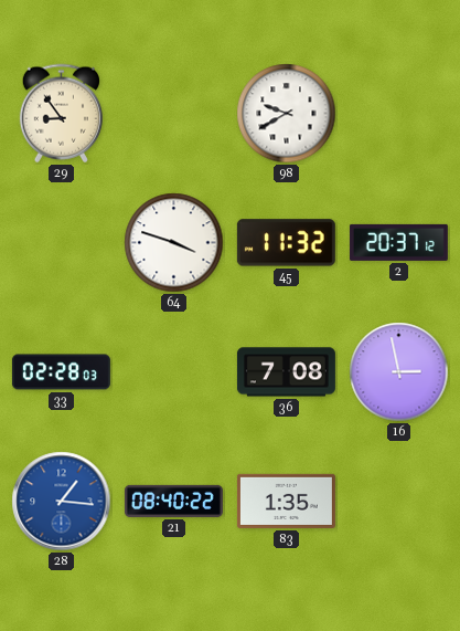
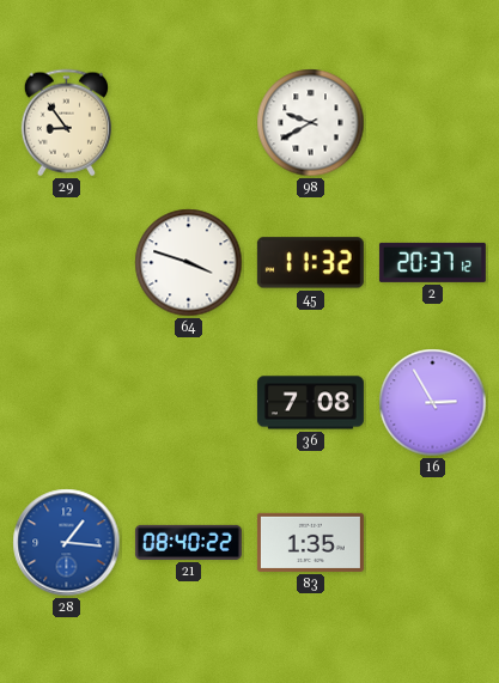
33: 02:28 -> none (61, 372)
16: 2:58 -> 2:55 (433, 403)
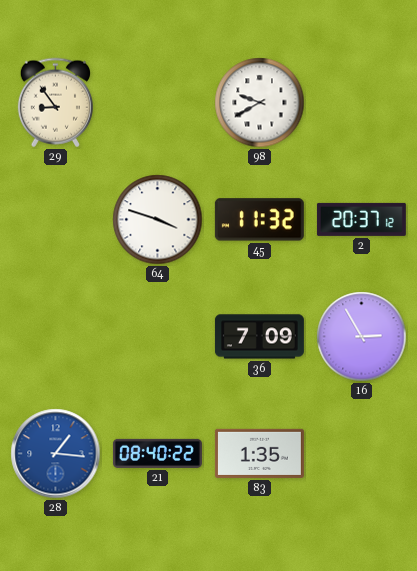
36: 7:08 -> 7:09 (259, 337)
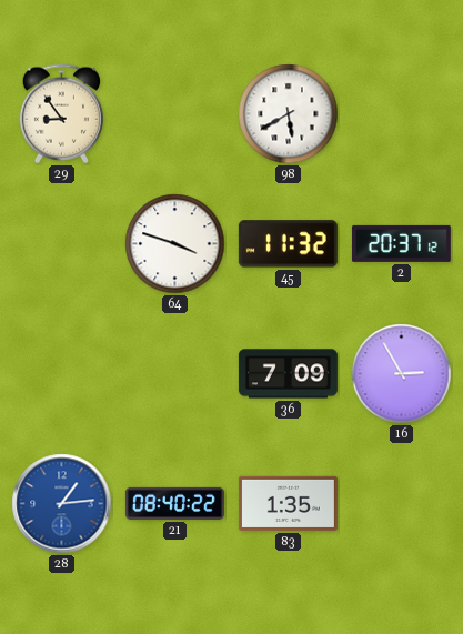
98: 9:40 -> 5:40 (289, 114)
28: 1:16 -> 1:14 (62, 504)
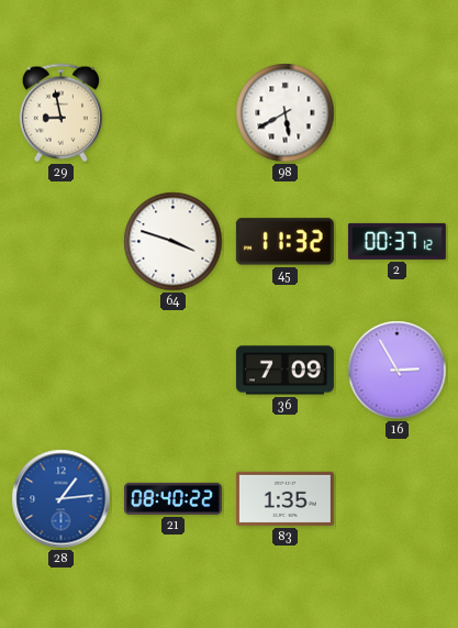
29: 8:54 -> 8:58 (60, 113)
2: 20:37 -> 00:37 (396, 241)
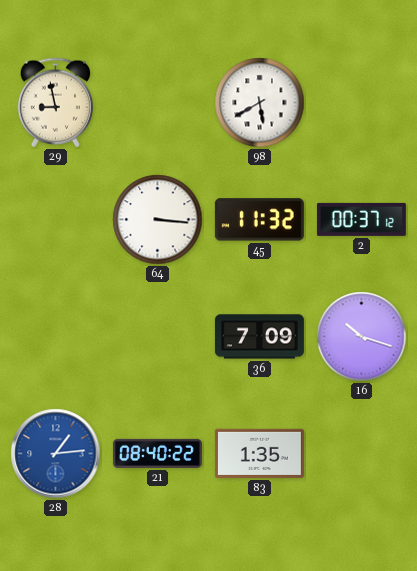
64: 3:48 -> 3:16 (158, 220)
16: 2:55 -> 10:18 (362, 337)
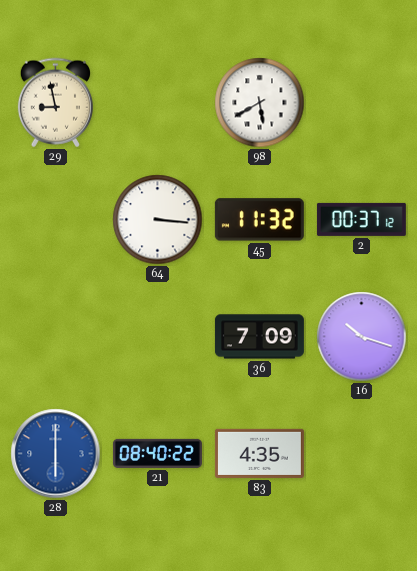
28: 1:14 -> 6:00 (56, 454)
83: 1:35 -> 4:35 (259, 453)
